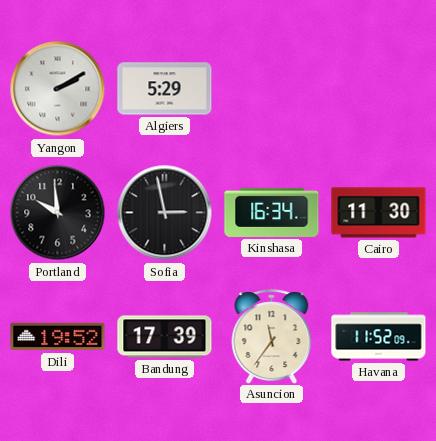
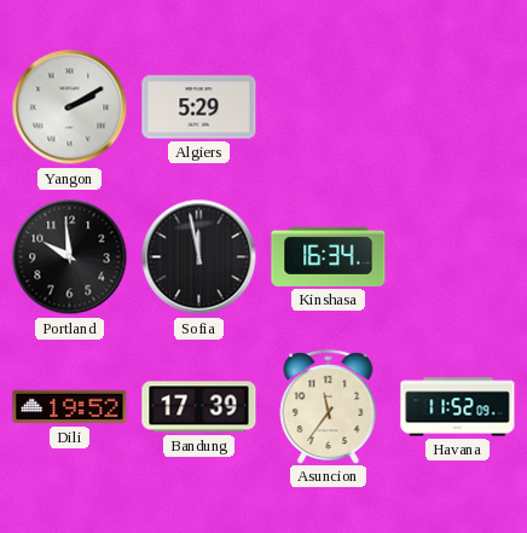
Sofia: 2:58 -> 11:58 (199, 257)
Cairo: 11:30 -> none (379, 213)
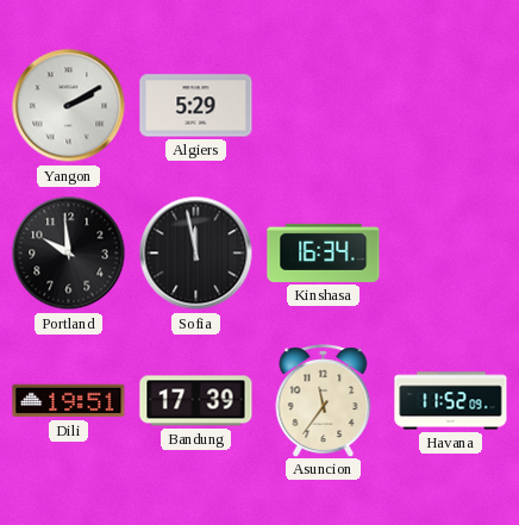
Dili: 19:52 -> 19:51 (69, 401)
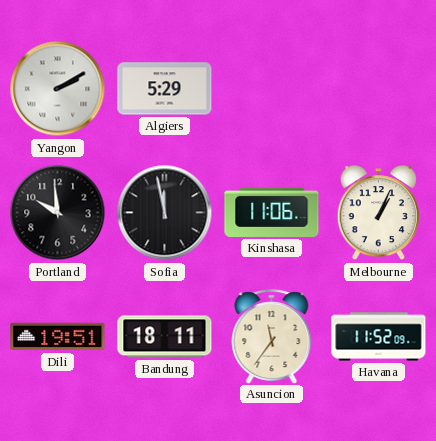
Kinshasa: 16:34 -> 11:06 (272, 212)
Melbourne: none -> 1:04 (378, 213)
Bandung: 17:39 -> 18:11 (165, 337)
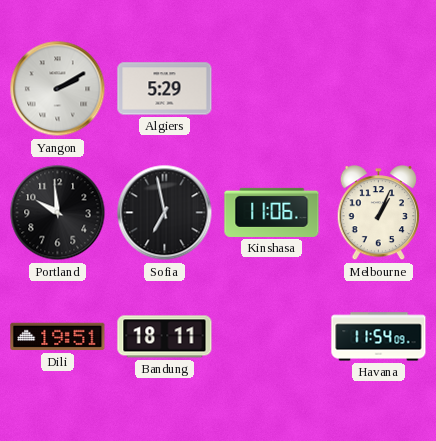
Sofia: 11:58 -> 6:58 (165, 213)
Asuncion: 11:36 -> none (272, 336)
Havana: 11:52 -> 11:54 (379, 337)
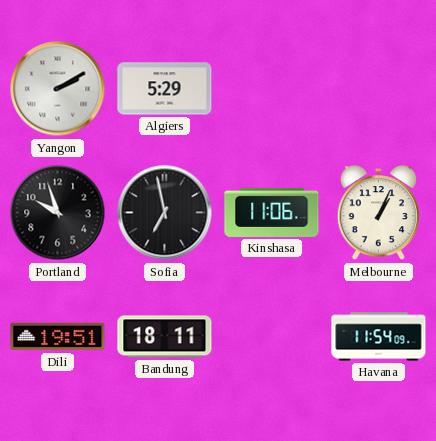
Portland: 9:59 -> 9:57 (58, 213)
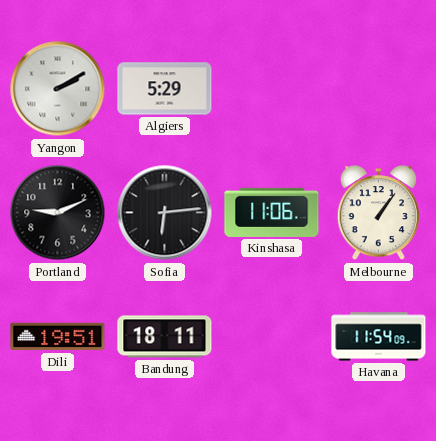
Portland: 9:57 -> 9:11 (58, 213)
Sofia: 6:58 -> 6:14 (165, 213)
Melbourne: 1:04 -> 1:06 (378, 213)
